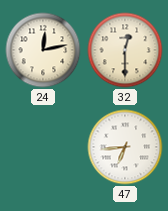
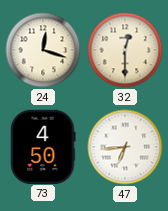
24: 12:13 -> 12:18 (43, 50)
73: none -> 4:50 (43, 146)
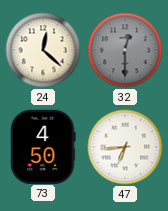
24: 12:18 -> 12:22 (43, 50)
32 dial: cream -> grey (125, 50)
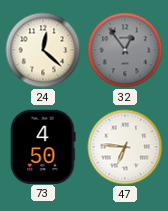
32: 12:30 -> 12:54 (125, 50)
47: 6:44 -> 6:46 (125, 147)
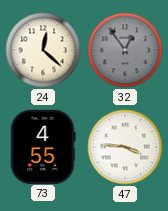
73: 4:50 -> 4:55 (43, 146)
47: 6:46 -> 3:46 (125, 147)
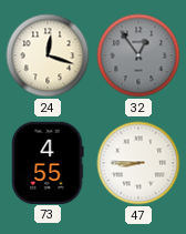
24: 12:22 -> 12:18 (48, 55)
47: 3:46 -> 8:45 (138, 163)
